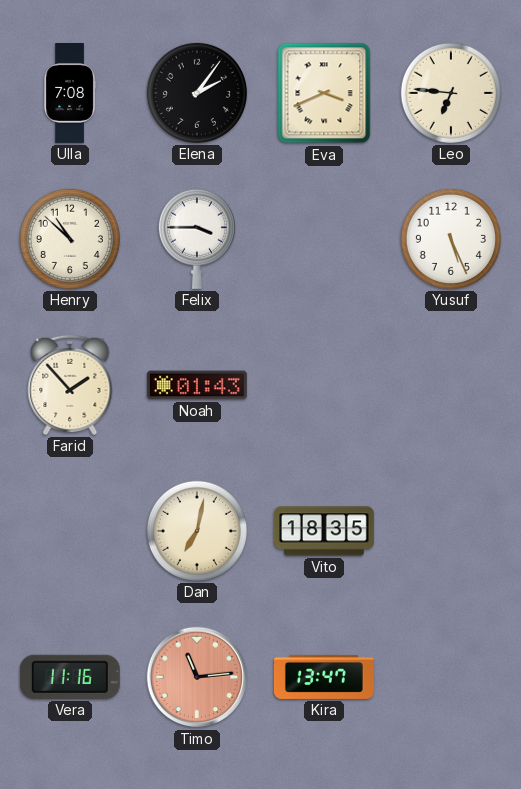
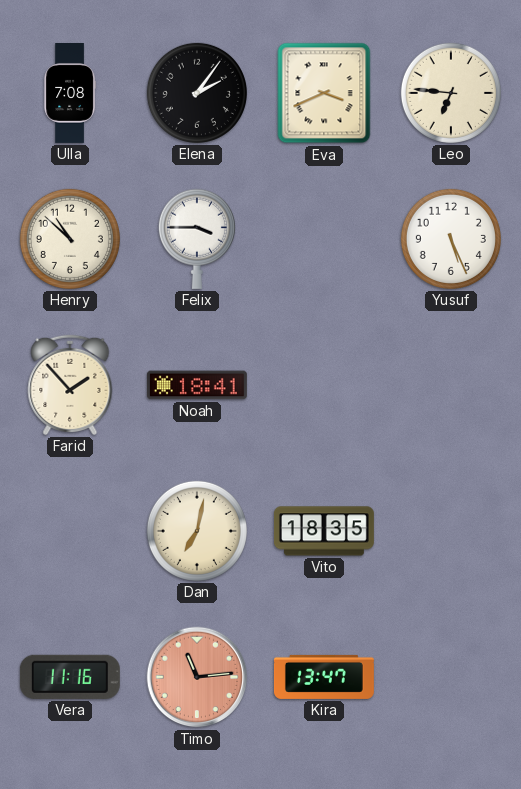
Noah: 01:43 -> 18:41 (197, 385)
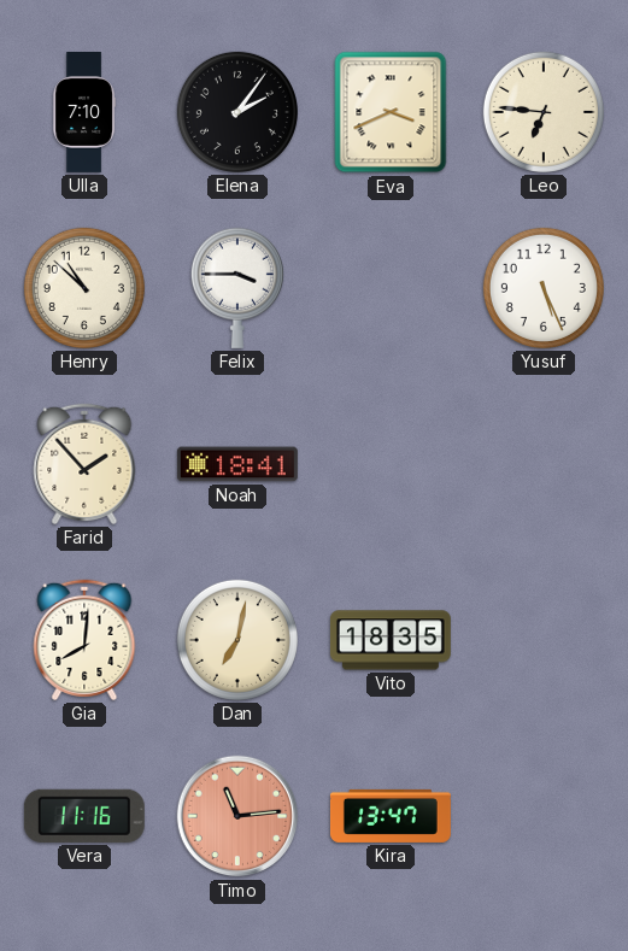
Ulla: 7:08 -> 7:10 (84, 113)
Gia: none -> 8:01 (84, 640)
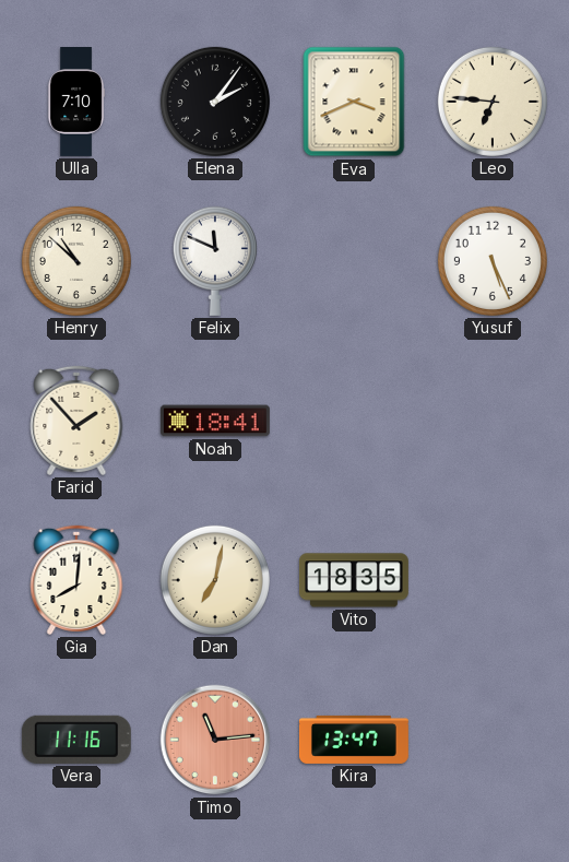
Felix: 3:45 -> 11:49 (215, 261)
